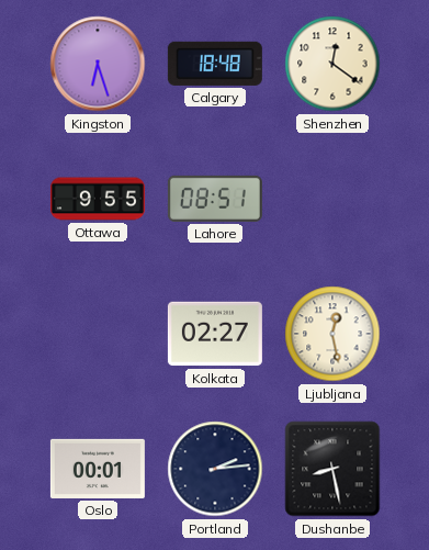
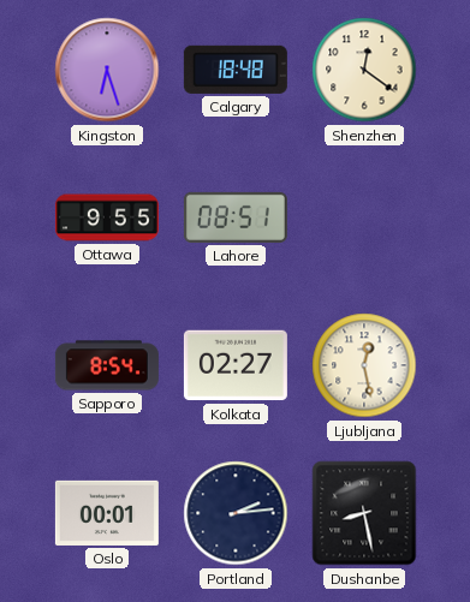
Sapporo: none -> 8:54 (107, 365)
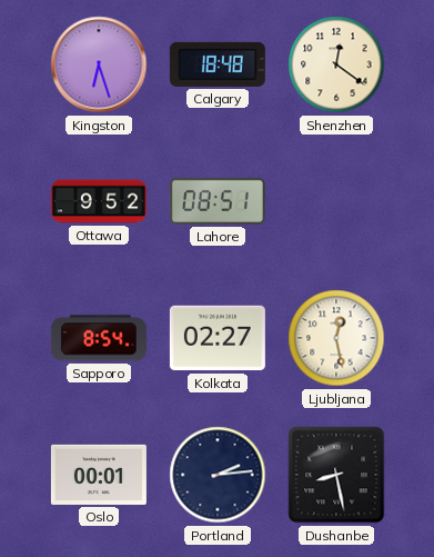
Ottawa: 9:55 -> 9:52 (99, 201)
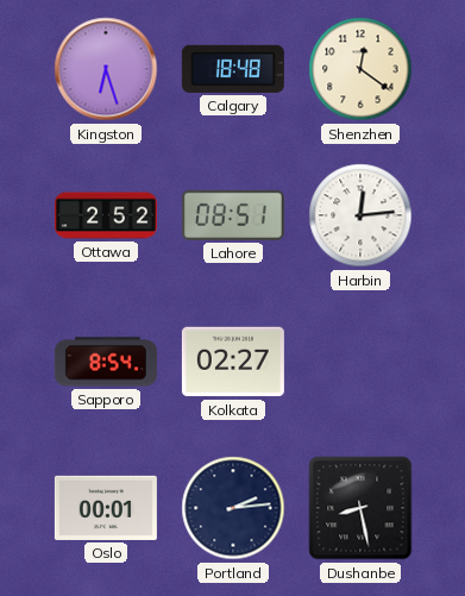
Ottawa: 9:52 -> 2:52 (106, 215)
Harbin: none -> 12:14 (360, 215)
Ljubljana: 12:28 -> none (336, 338)
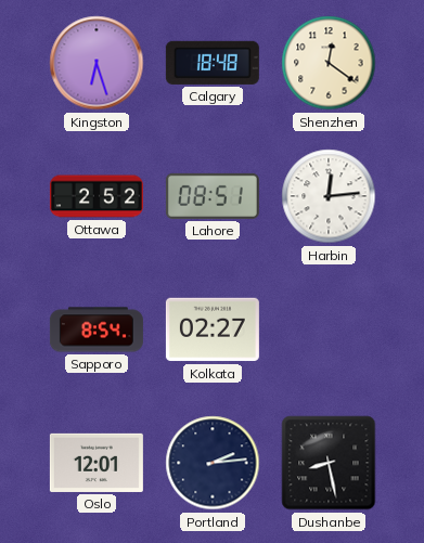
Oslo: 00:01 -> 12:01 (97, 463)
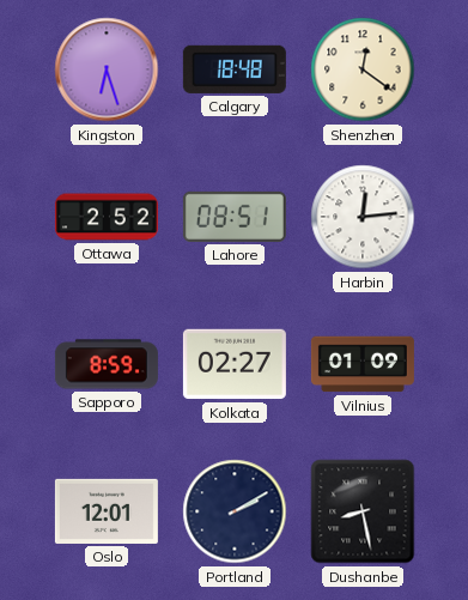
Sapporo: 8:54 -> 8:59 (107, 364)
Vilnius: none -> 01:09 (363, 364)
Portland: 2:14 -> 2:10 (235, 511)
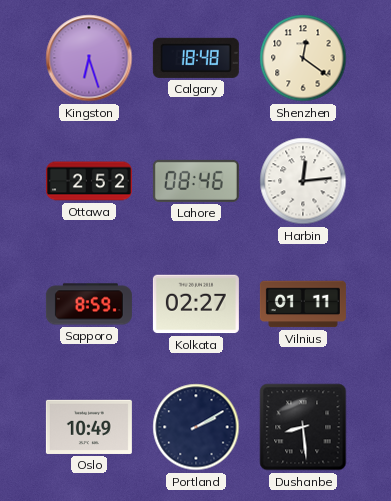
Lahore: 08:51 -> 08:46 (196, 181)
Vilnius: 01:09 -> 01:11 (303, 304)
Oslo: 12:01 -> 10:49 (89, 427)
Dushanbe: 8:28 -> 8:29 (303, 427)
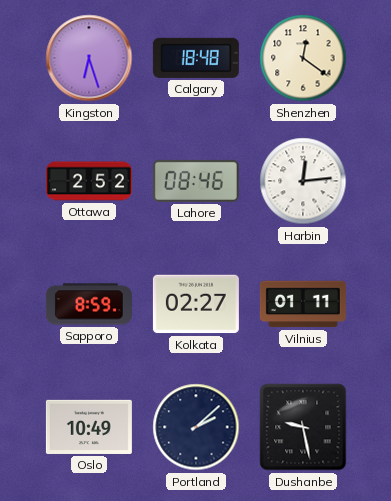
Portland: 2:10 -> 2:08 (196, 427)
Dushanbe: 8:29 -> 9:28 (303, 427)
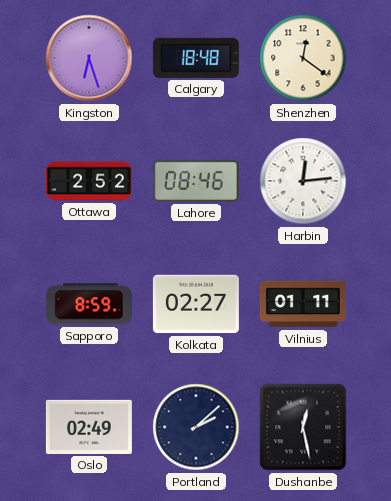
Oslo: 10:49 -> 02:49 (89, 427)
Dushanbe: 9:28 -> 12:28 (303, 427)
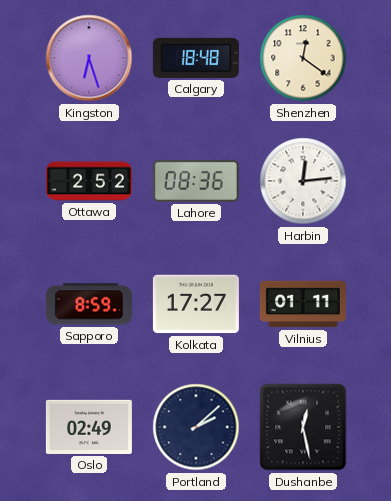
Lahore: 08:46 -> 08:36 (196, 181)
Kolkata: 02:27 -> 17:27 (196, 304)
